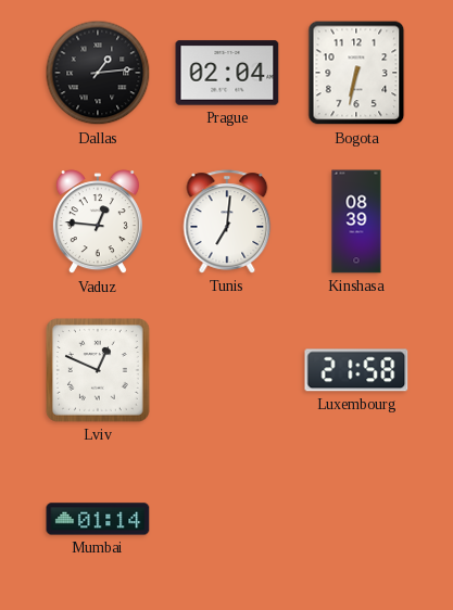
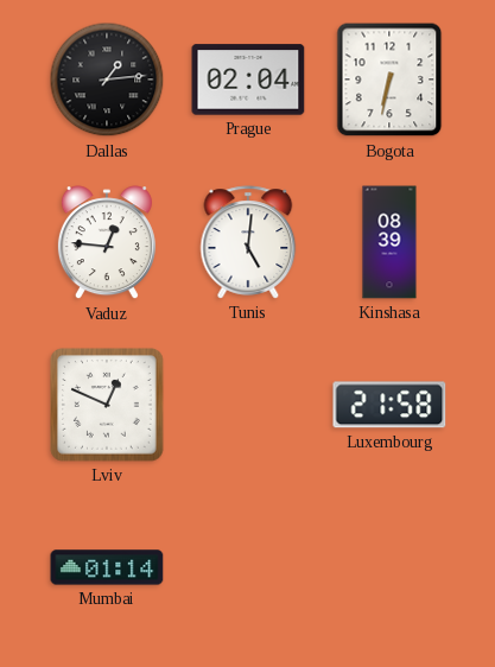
Tunis: 7:01 -> 5:01 (248, 242)
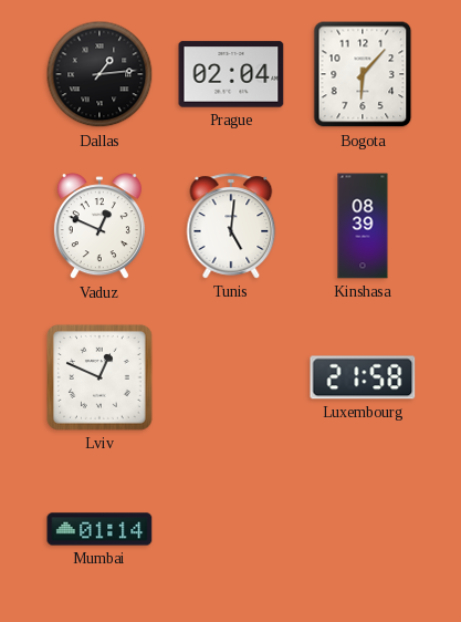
Bogota: 6:32 -> 6:07 (363, 74)
Vaduz: 12:46 -> 12:49 (99, 227)
